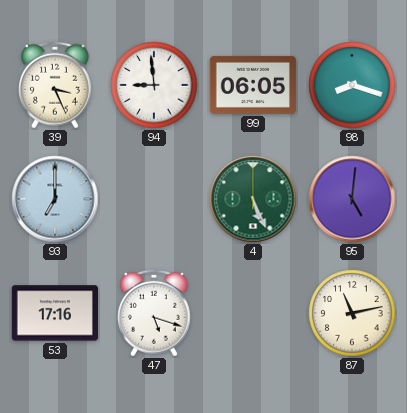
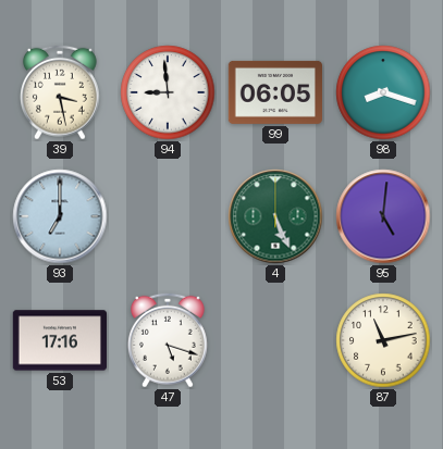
39: 3:26 -> 3:28 (60, 92)
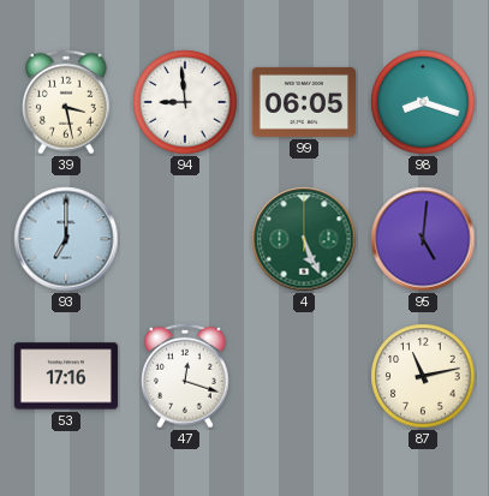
47: 5:18 -> 12:18 (185, 376)
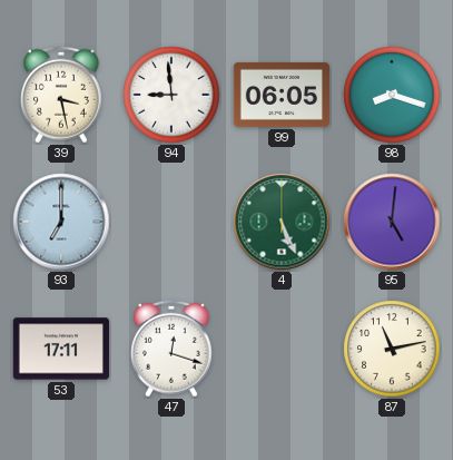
53: 17:16 -> 17:11 (61, 349)
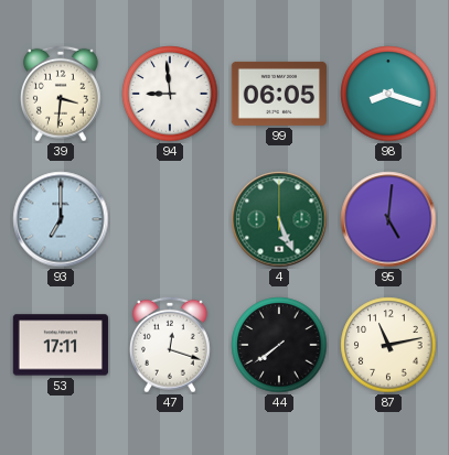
39: 3:28 -> 3:31 (61, 94)
44: none -> 7:39 (279, 345)
